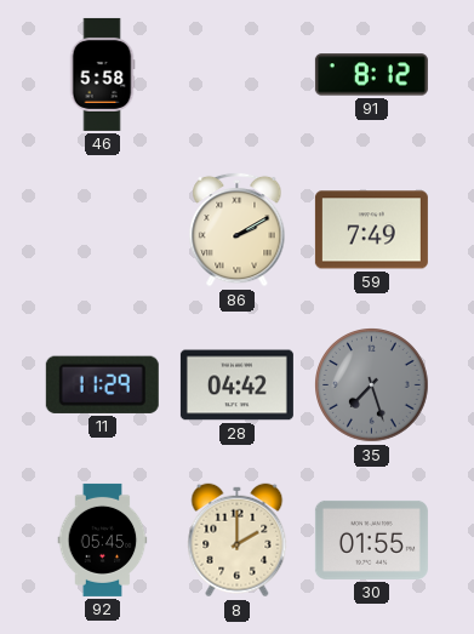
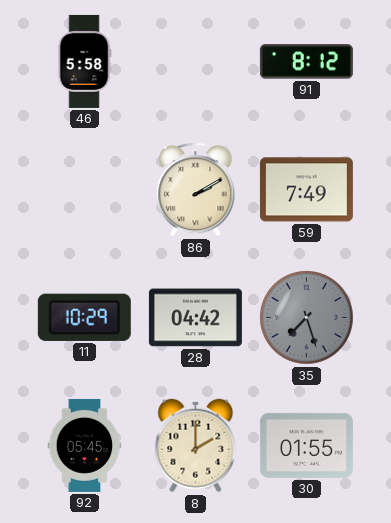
11: 11:29 -> 10:29 (84, 317)
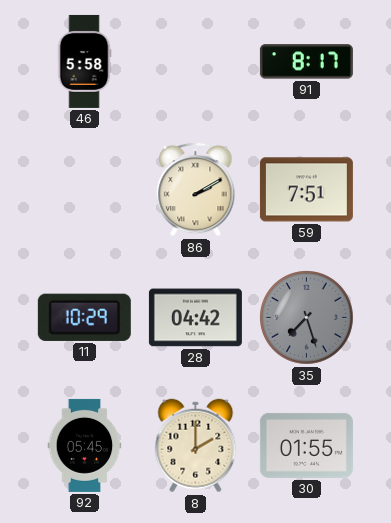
91: 8:12 -> 8:17 (306, 62)
59: 7:49 -> 7:51 (306, 190)
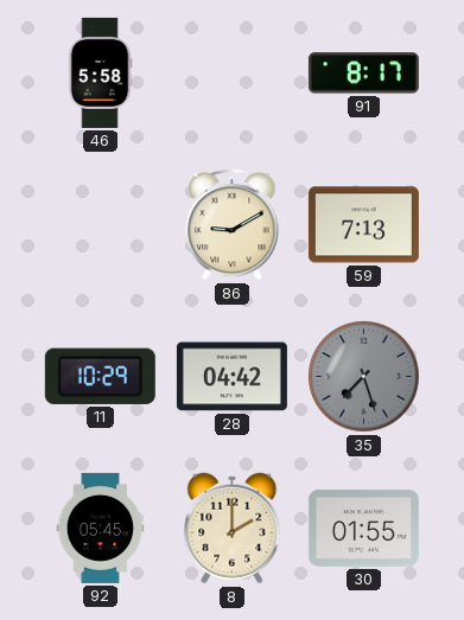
86: 2:10 -> 9:10 (233, 224)
59: 7:51 -> 7:13 (363, 225)
